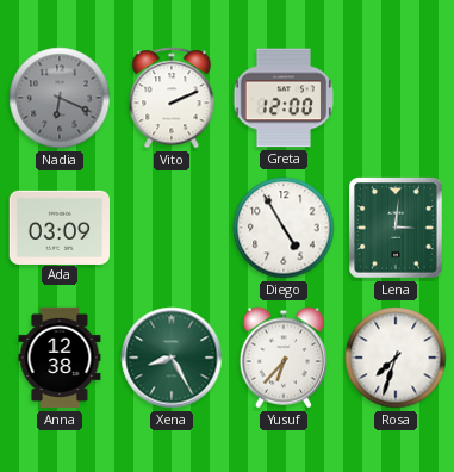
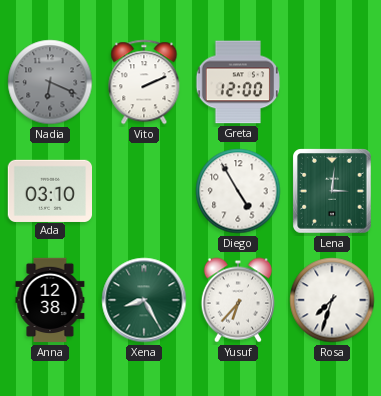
Ada: 03:09 -> 03:10 (49, 190)
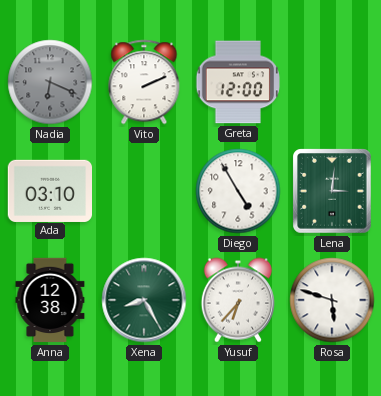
Rosa: 7:33 -> 5:48 (332, 300)
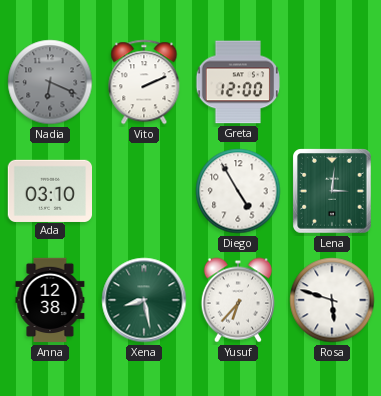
Xena: 8:25 -> 8:28 (144, 300)
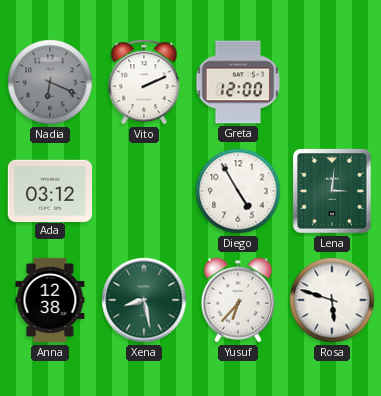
Ada: 03:10 -> 03:12 (49, 190)
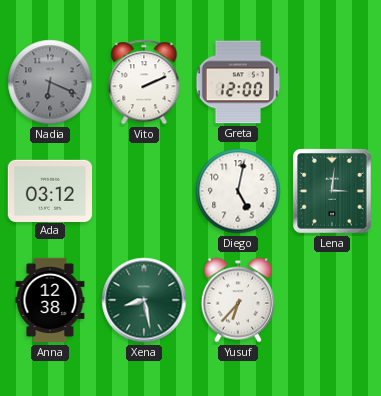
Diego: 4:55 -> 5:02 (238, 191)
Rosa: 5:48 -> none (332, 300)
